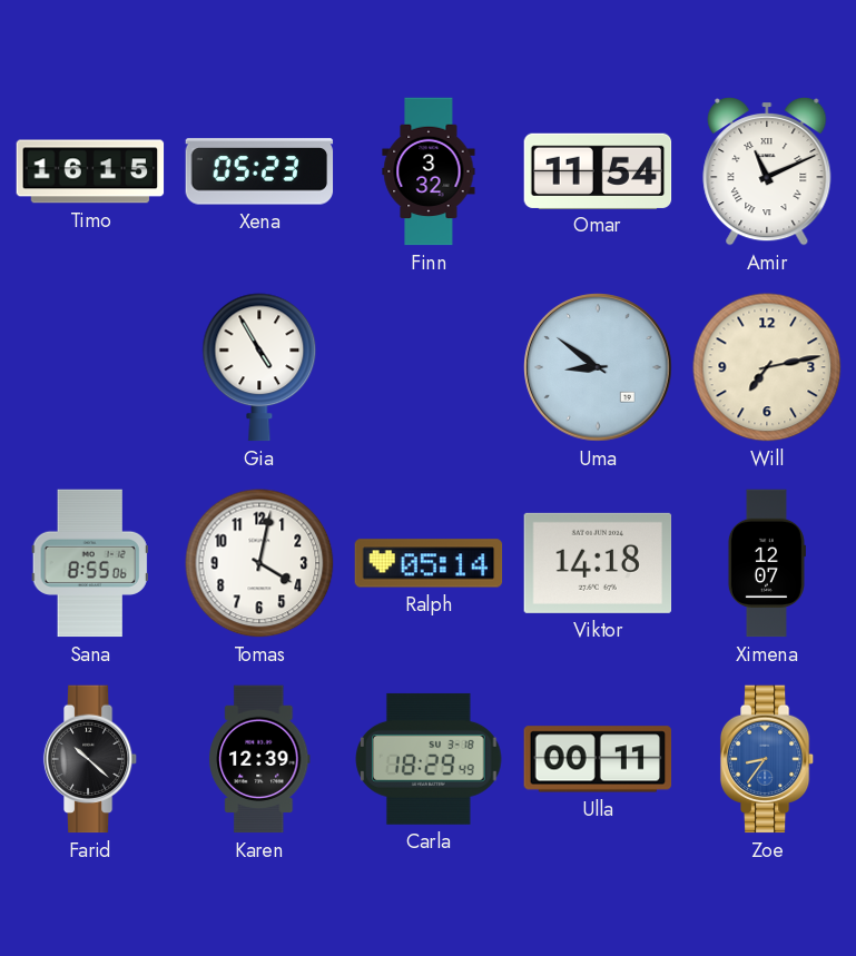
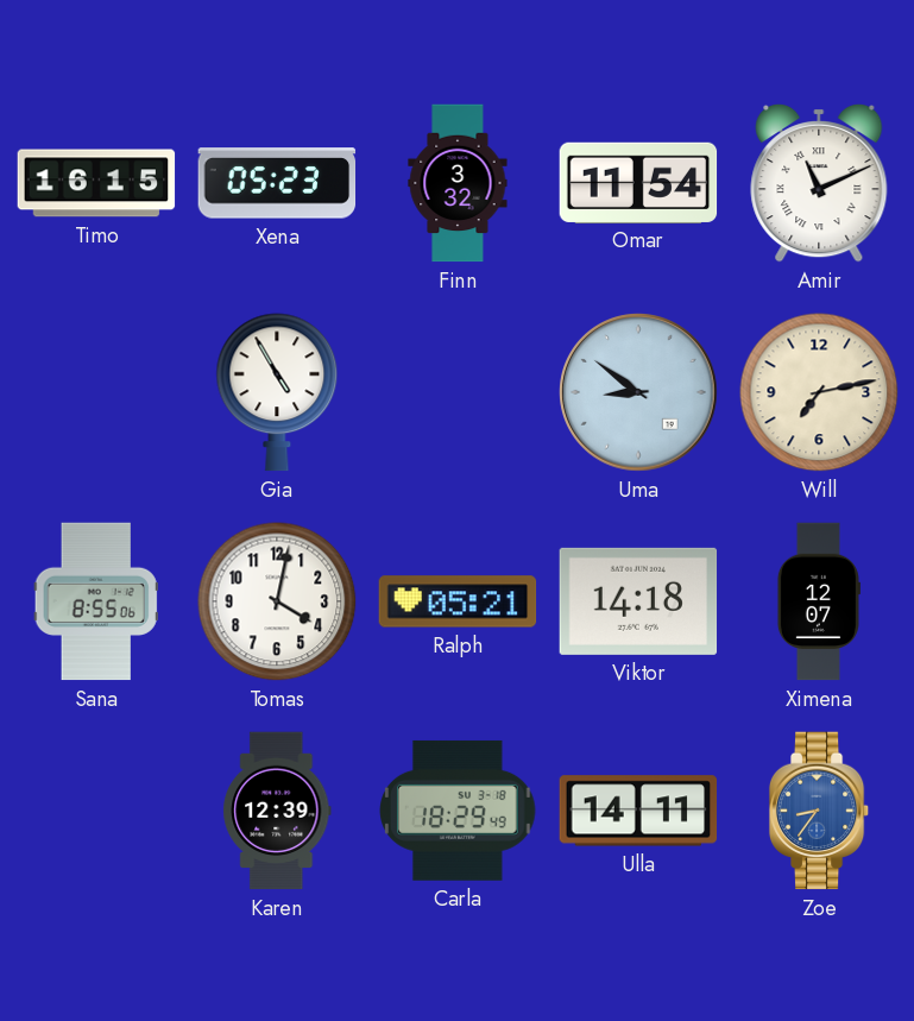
Ralph: 05:14 -> 05:21 (458, 601)
Farid: 10:22 -> none (90, 759)
Ulla: 00:11 -> 14:11 (638, 811)
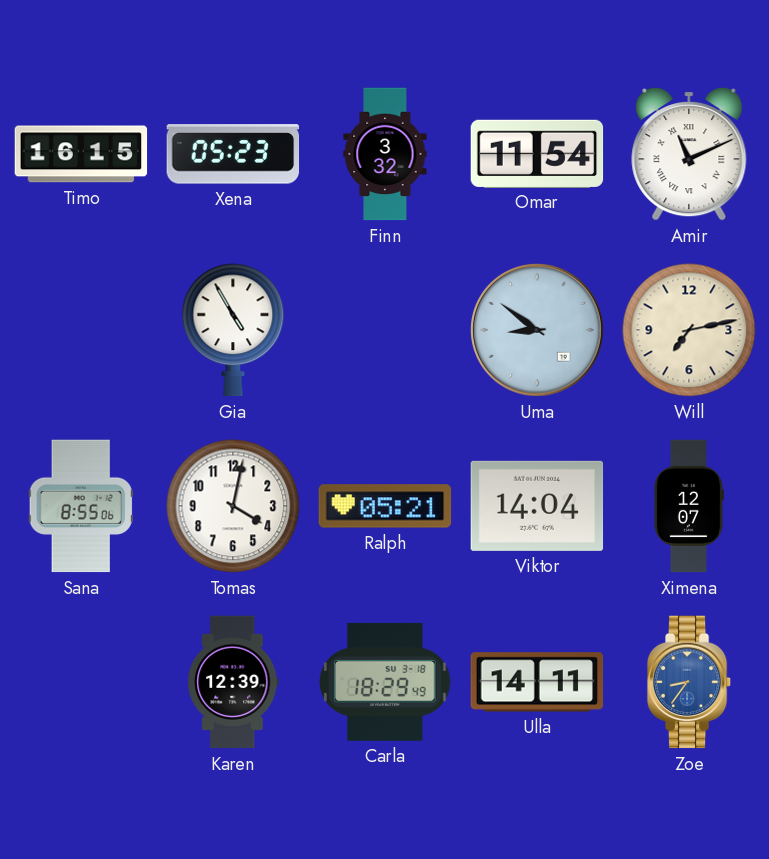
Viktor: 14:18 -> 14:04 (537, 506)
